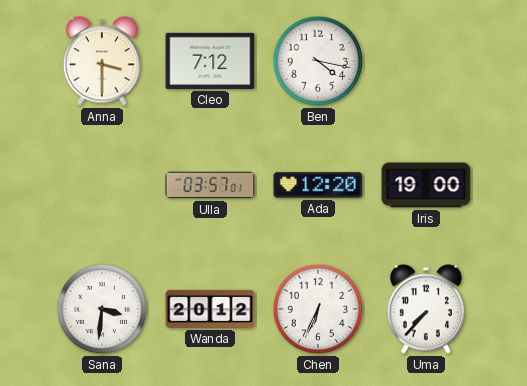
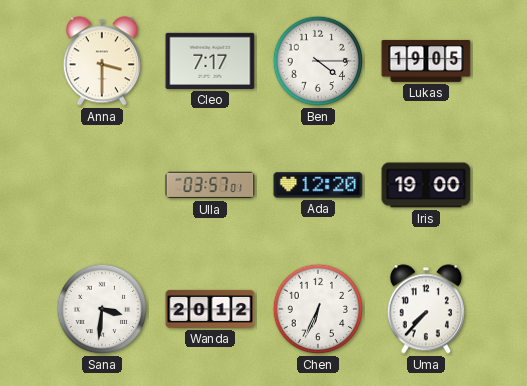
Cleo: 7:12 -> 7:17 (210, 61)
Ben: 4:17 -> 4:15 (318, 61)
Lukas: none -> 19:05 (426, 61)
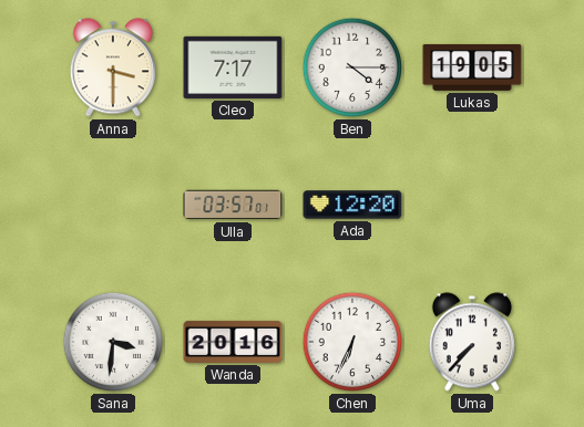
Iris: 19:00 -> none (426, 185)
Wanda: 20:12 -> 20:16 (233, 342)
